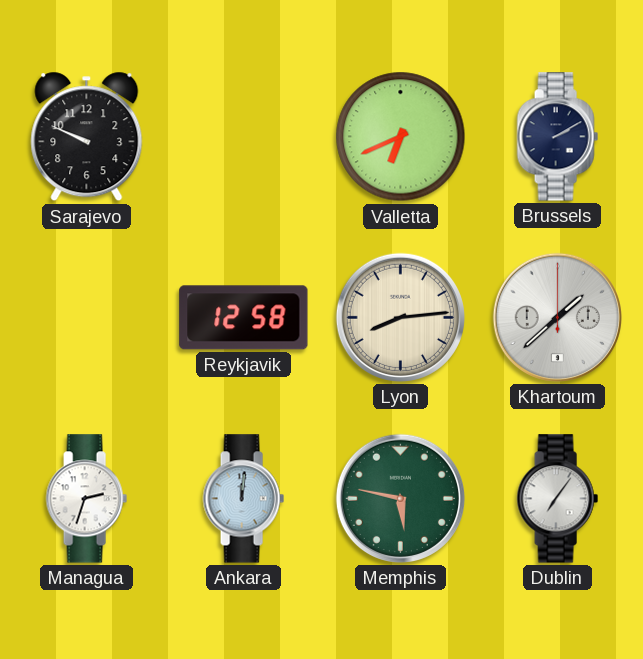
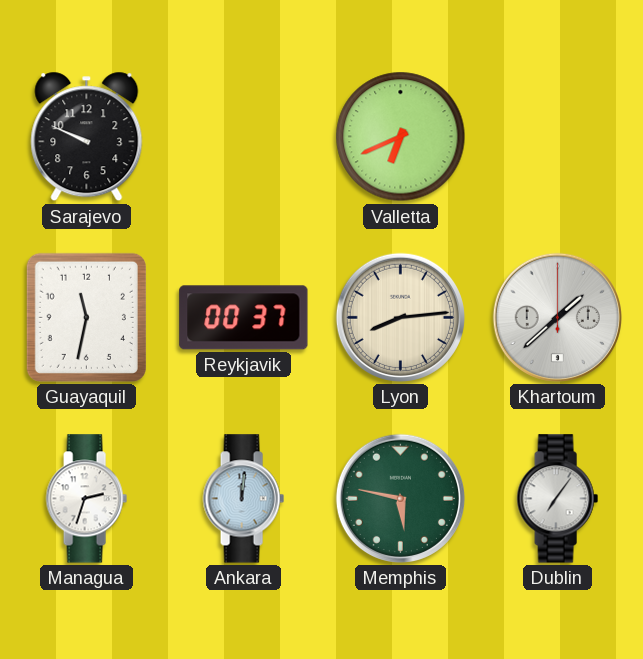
Brussels: 2:10 -> none (557, 137)
Guayaquil: none -> 11:32 (86, 317)
Reykjavik: 12:58 -> 00:37 (244, 318)
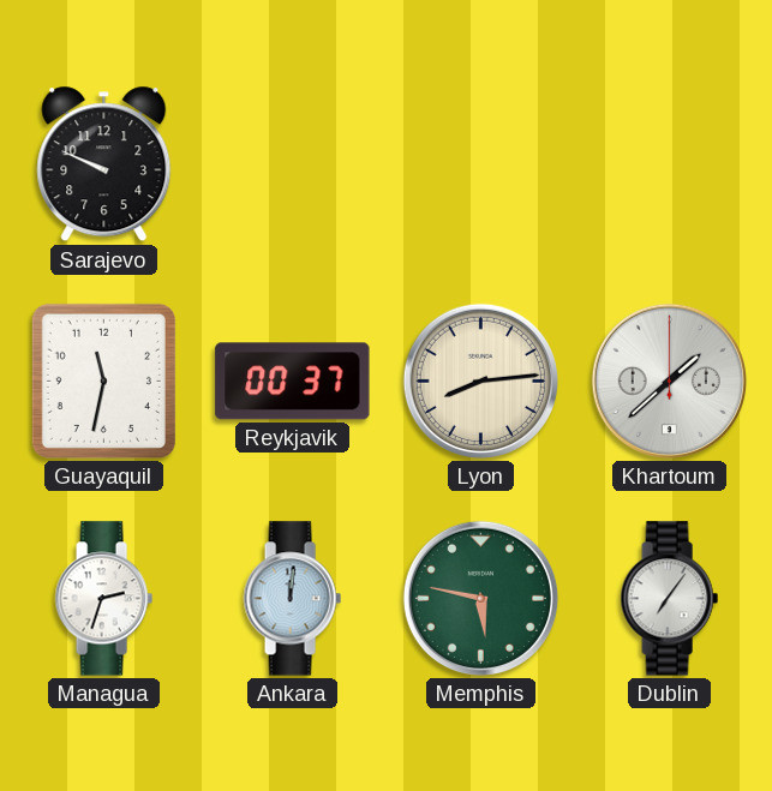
Valletta: 6:41 -> none (401, 137)
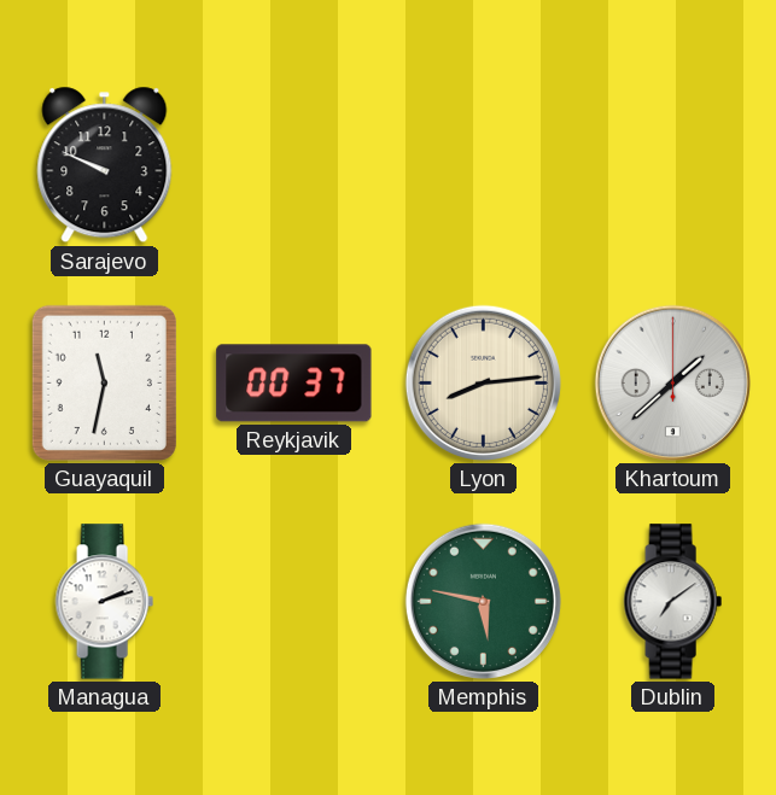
Managua: 2:33 -> 2:12 (104, 602)
Ankara: 12:01 -> none (292, 599)
Dublin: 7:06 -> 7:09 (672, 602)
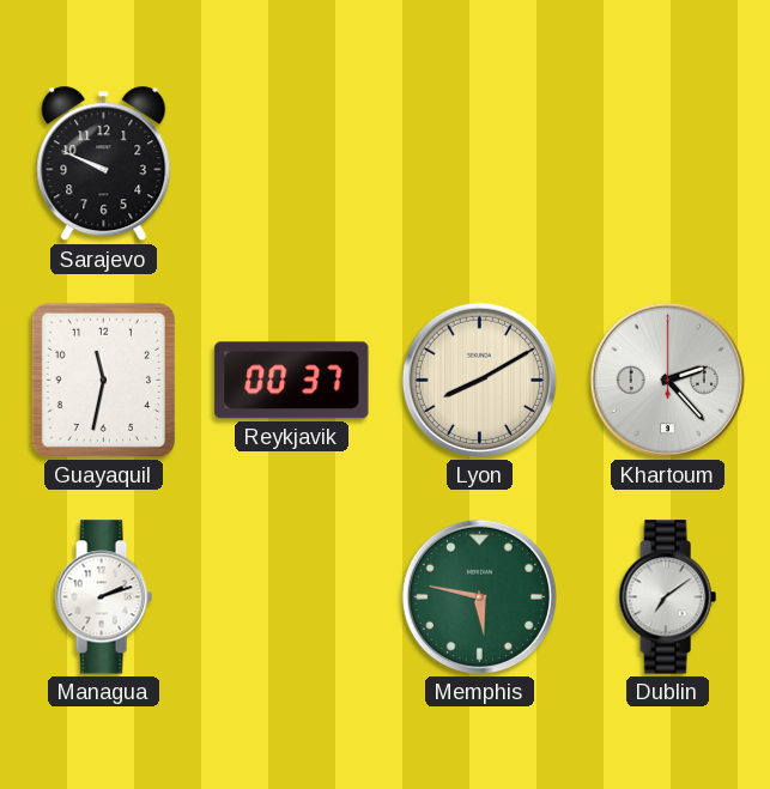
Lyon: 8:14 -> 8:10 (479, 380)
Khartoum: 1:38 -> 2:23 (667, 380)
